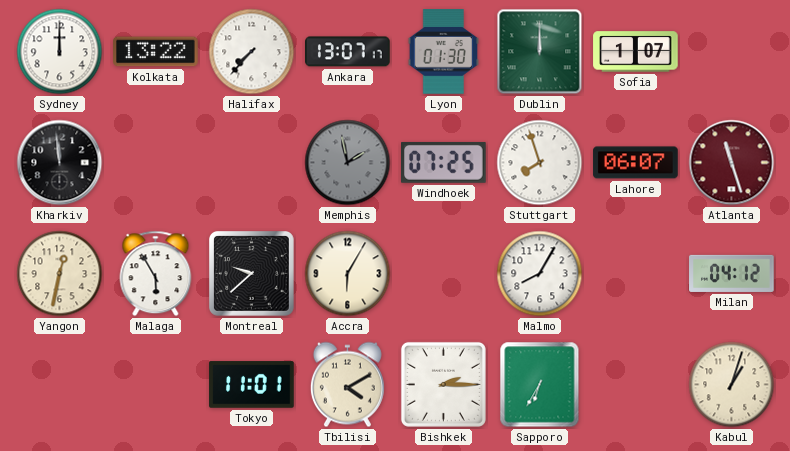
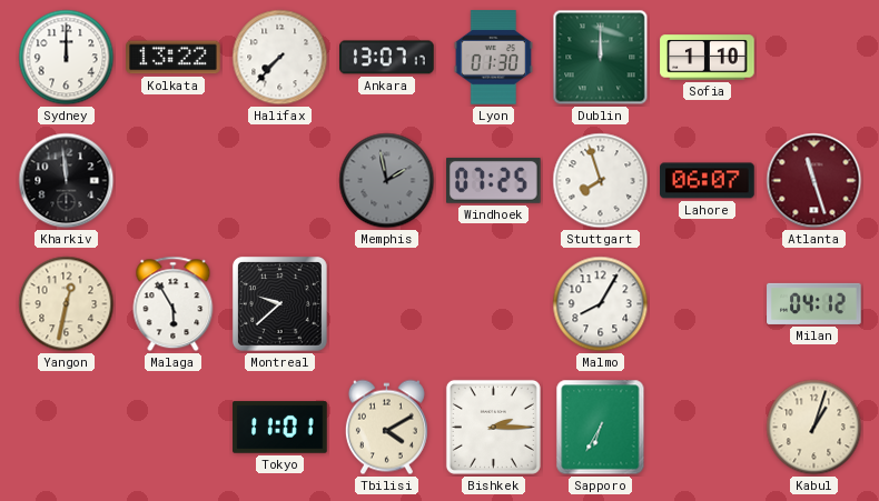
Sofia: 1:07 -> 1:10 (708, 58)
Accra: 6:05 -> none (348, 274)
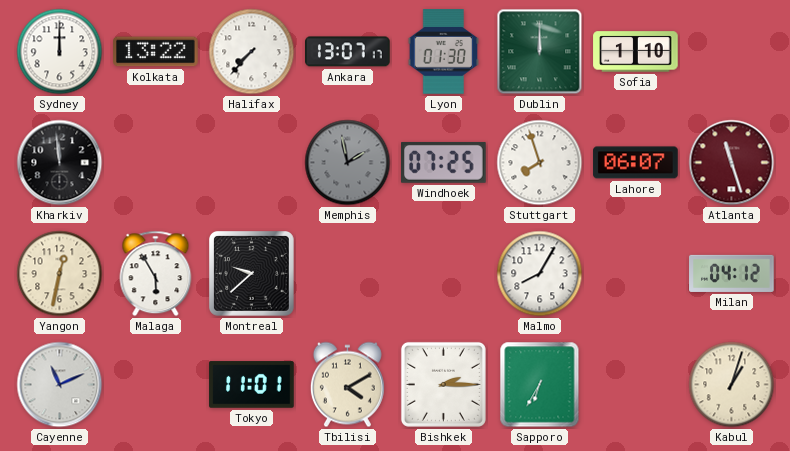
Cayenne: none -> 11:11 (60, 385)
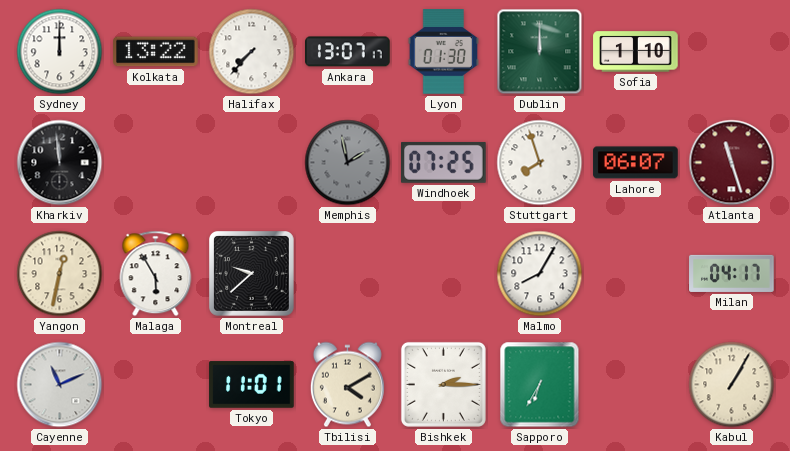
Milan: 04:12 -> 04:17 (732, 273)
Kabul: 1:03 -> 1:05 (732, 385)
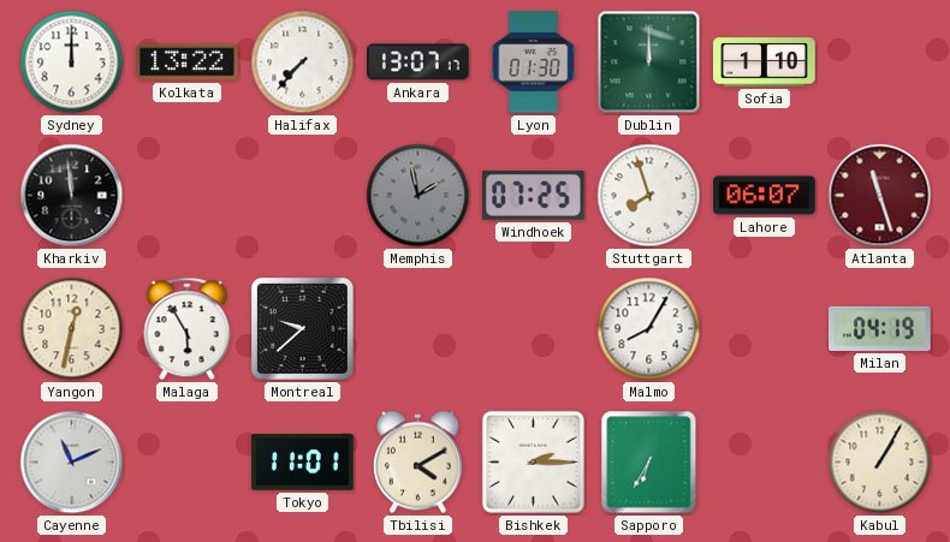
Milan: 04:17 -> 04:19 (880, 328)
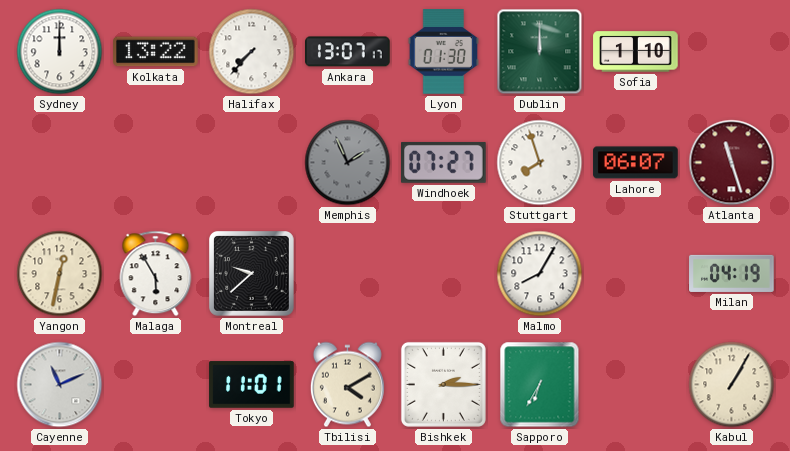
Kharkiv: 11:59 -> none (72, 196)
Memphis: 1:58 -> 1:56 (348, 163)
Windhoek: 07:25 -> 07:27 (444, 162)
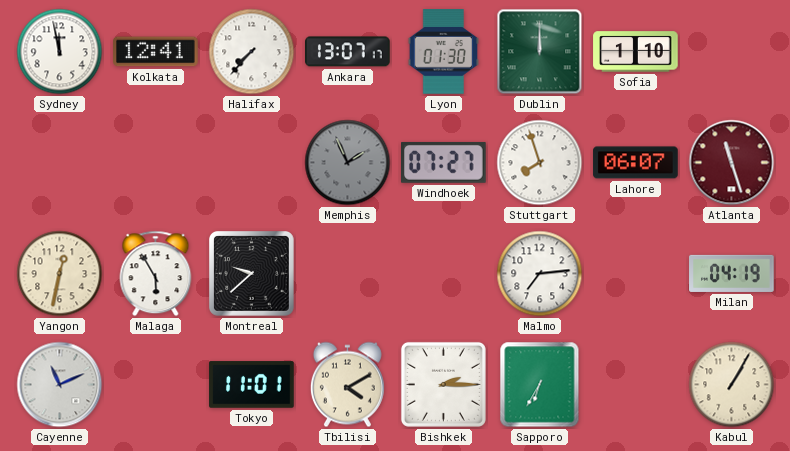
Sydney: 12:00 -> 11:58 (60, 52)
Kolkata: 13:22 -> 12:41 (156, 52)
Malmo: 8:05 -> 7:14 (540, 274)
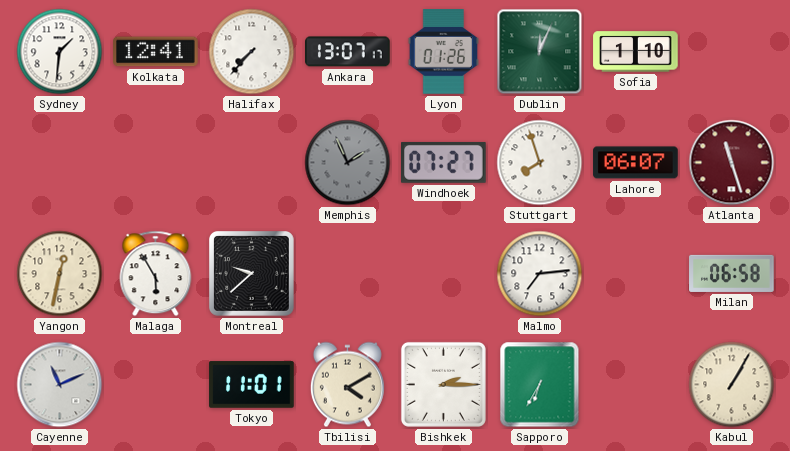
Sydney: 11:58 -> 1:31 (60, 52)
Lyon: 01:30 -> 01:26 (443, 52)
Dublin: 12:00 -> 12:04 (540, 52)
Milan: 04:19 -> 06:58 (732, 273)
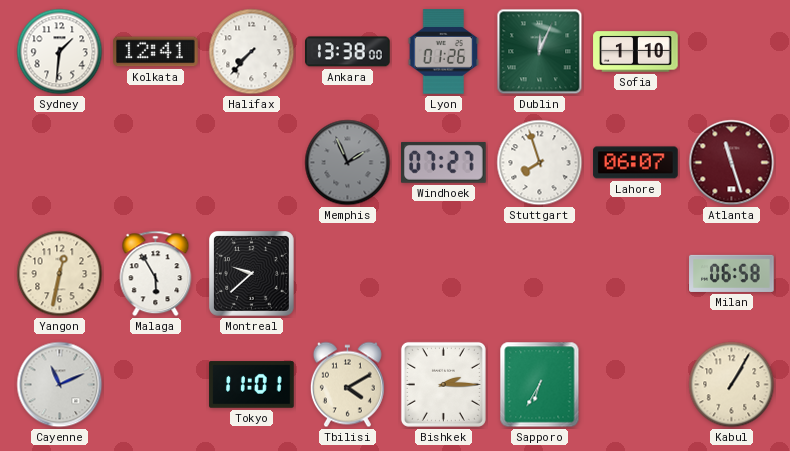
Ankara: 13:07 -> 13:38 (348, 52)
Malmo: 7:14 -> none (540, 274)
